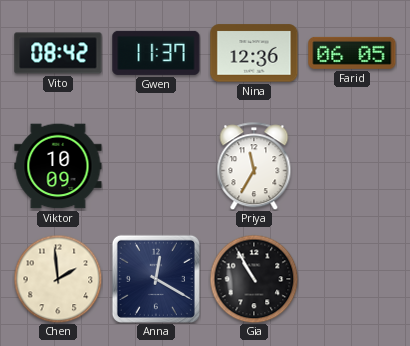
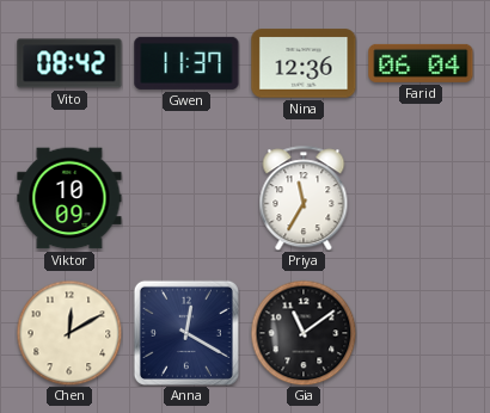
Farid: 06:05 -> 06:04 (421, 63)
Chen: 1:59 -> 12:10 (69, 333)
Gia: 10:55 -> 11:09 (304, 333)
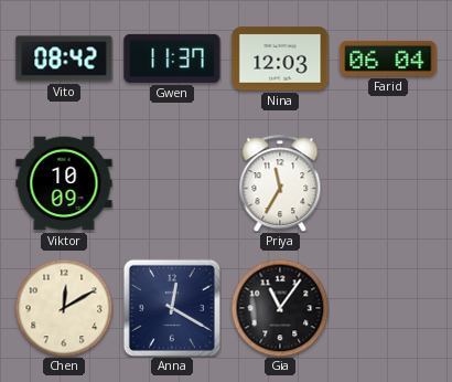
Nina: 12:36 -> 12:03 (280, 59)
Gia: 11:09 -> 11:06 (280, 308)
